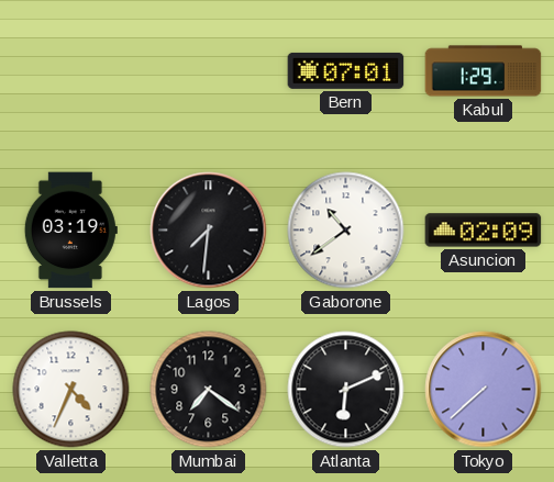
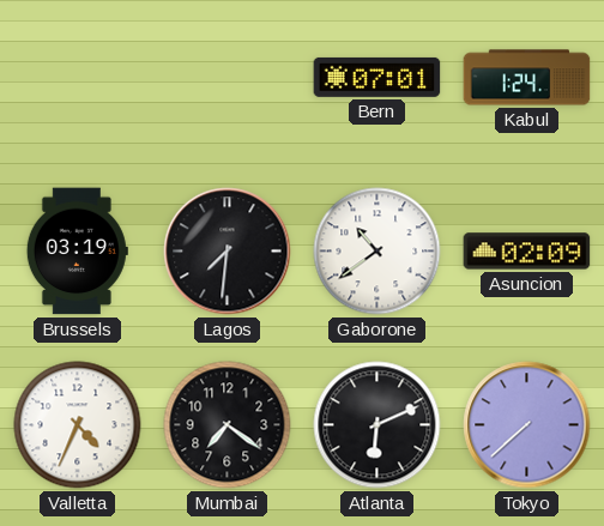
Kabul: 1:29 -> 1:24 (527, 78)
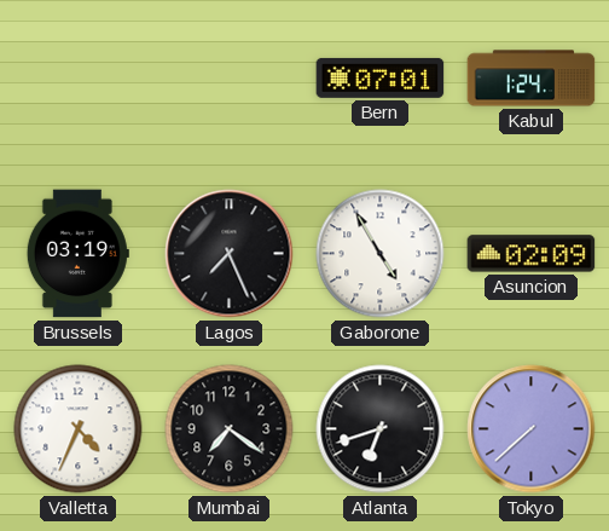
Lagos: 7:31 -> 7:26 (230, 254)
Gaborone: 10:39 -> 4:55 (381, 254)
Atlanta: 6:11 -> 6:42 (381, 429)
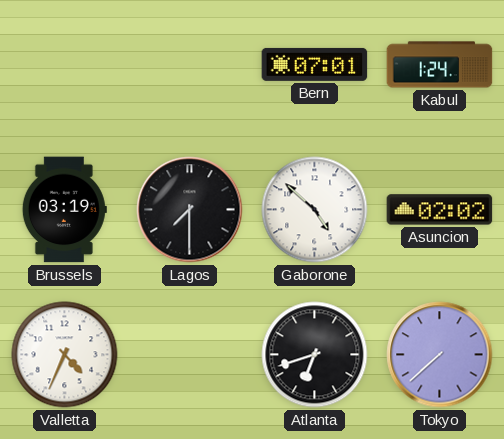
Lagos: 7:26 -> 7:30 (190, 210)
Gaborone: 4:55 -> 4:52 (315, 210)
Asuncion: 02:09 -> 02:02 (440, 210)
Mumbai: 7:21 -> none (230, 429)
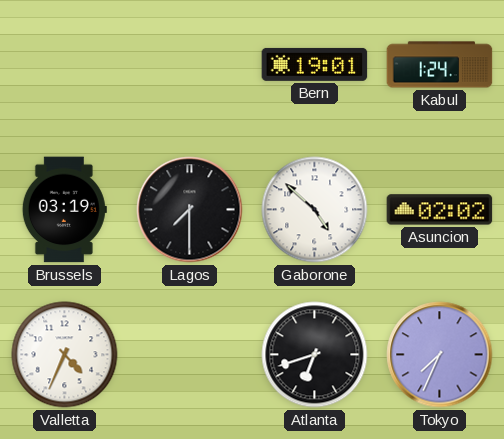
Bern: 07:01 -> 19:01 (315, 64)
Tokyo: 7:38 -> 7:34 (440, 355)
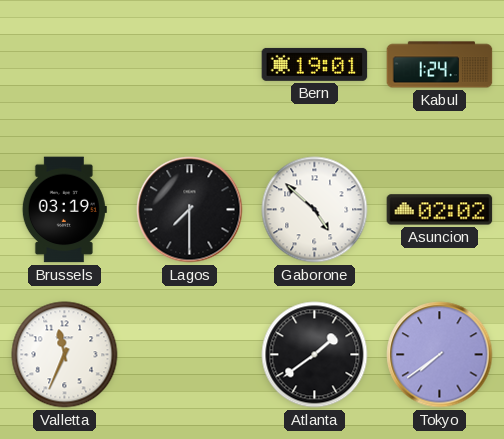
Valletta: 4:34 -> 11:34 (65, 355)
Atlanta: 6:42 -> 1:39 (315, 355)
Tokyo: 7:34 -> 7:39 (440, 355)
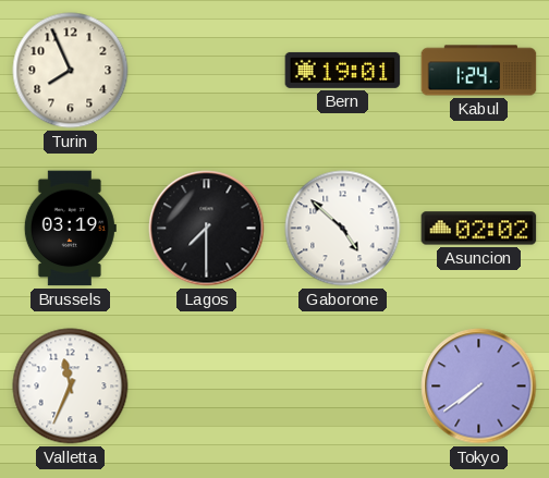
Turin: none -> 7:56 (71, 71)
Atlanta: 1:39 -> none (315, 355)
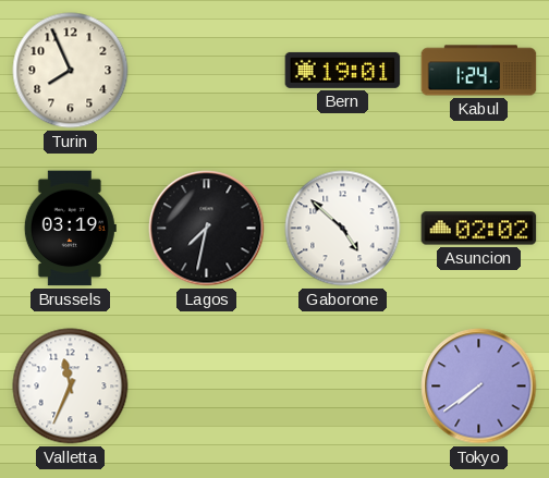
Lagos: 7:30 -> 7:32 (207, 229)
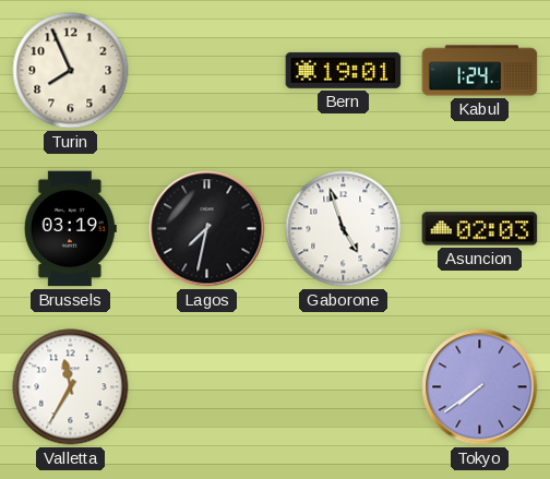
Gaborone: 4:52 -> 4:57 (344, 229)
Asuncion: 02:02 -> 02:03 (480, 229)
Valletta: 11:34 -> 11:35 (71, 387)
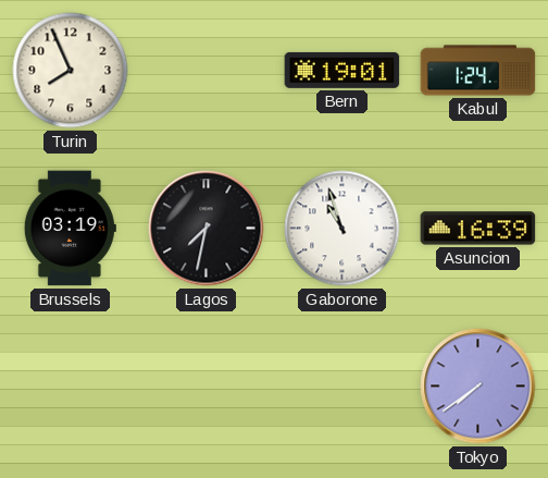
Gaborone: 4:57 -> 10:57 (342, 229)
Asuncion: 02:03 -> 16:39 (478, 229)
Valletta: 11:35 -> none (71, 387)
